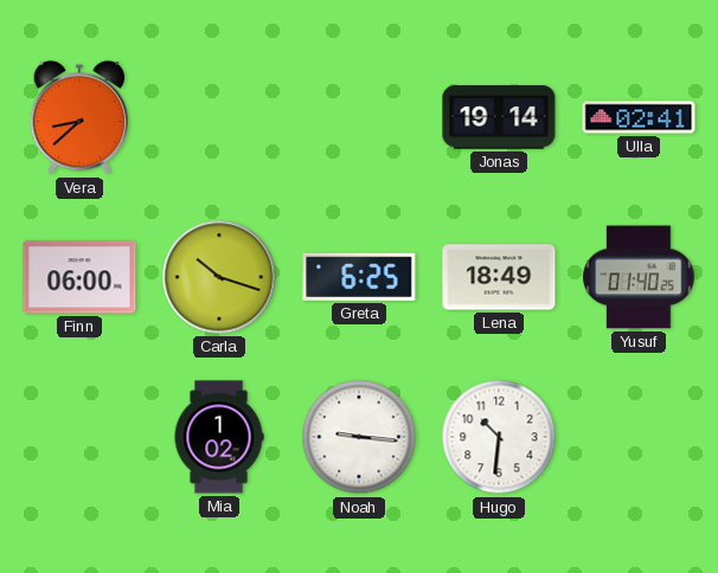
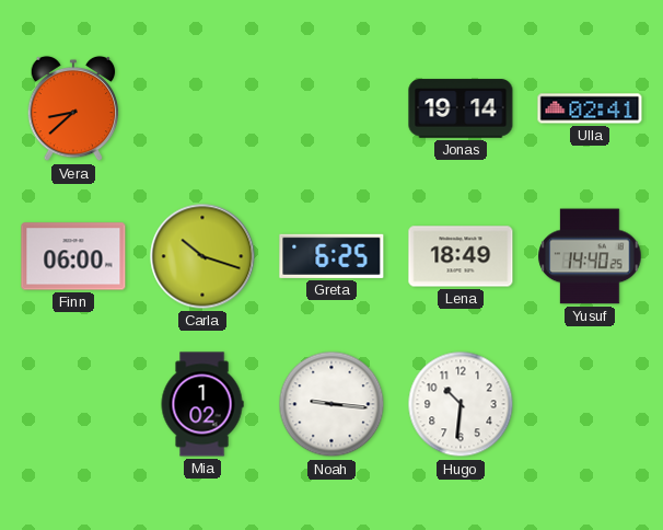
Yusuf: 01:40 -> 14:40 (590, 256)
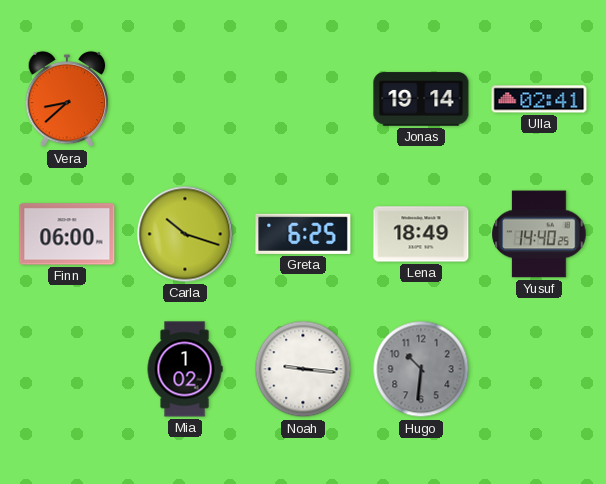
Hugo dial: white -> grey (421, 369)
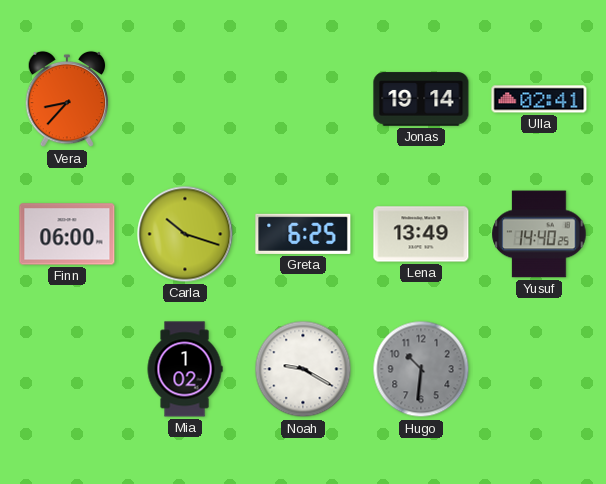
Vera: 8:38 -> 8:37 (67, 99)
Lena: 18:49 -> 13:49 (421, 234)
Noah: 9:16 -> 9:20 (303, 369)
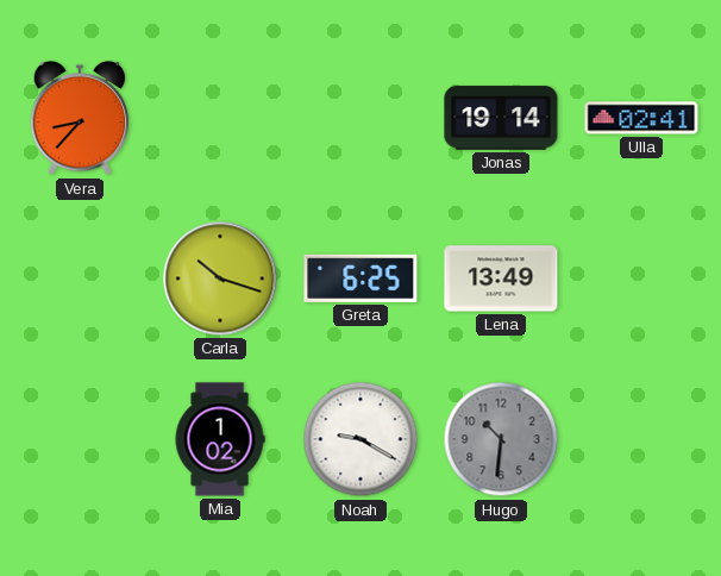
Finn: 06:00 -> none (67, 234)
Yusuf: 14:40 -> none (539, 234)
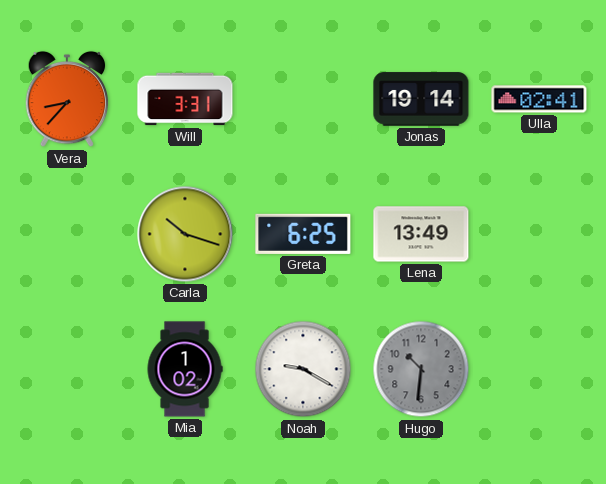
Will: none -> 3:31 (185, 99)
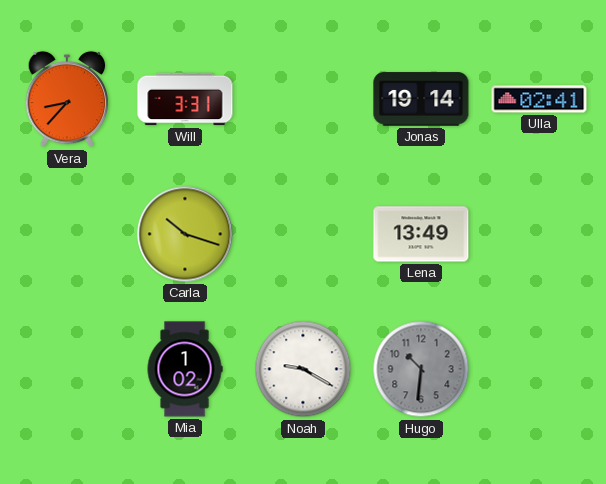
Greta: 6:25 -> none (303, 234)
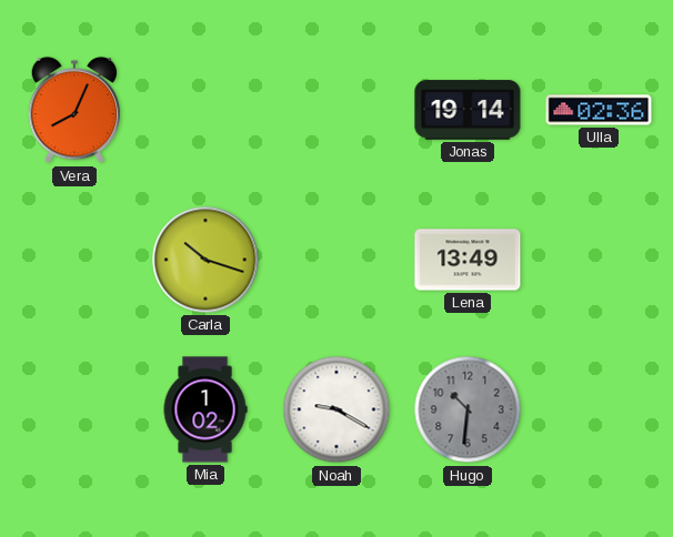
Vera: 8:37 -> 8:04 (74, 110)
Will: 3:31 -> none (185, 99)
Ulla: 02:41 -> 02:36 (599, 110)
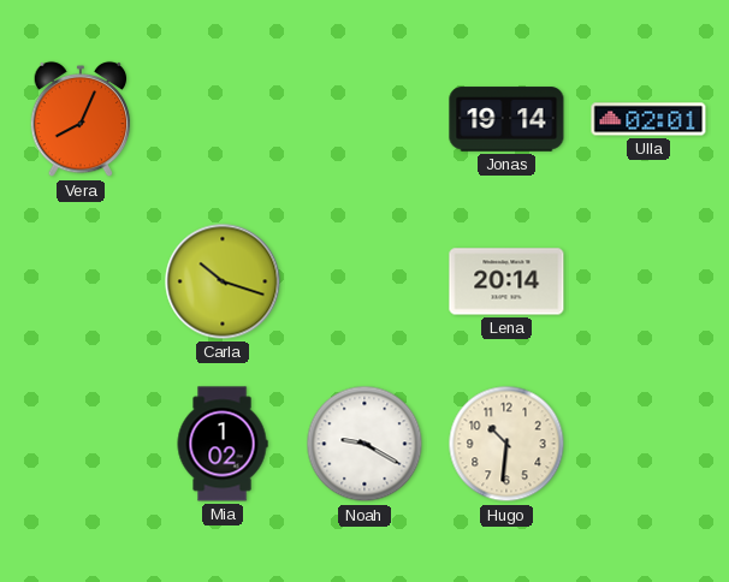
Ulla: 02:36 -> 02:01 (648, 119)
Lena: 13:49 -> 20:14 (506, 281)
Hugo dial: grey -> cream (506, 444)
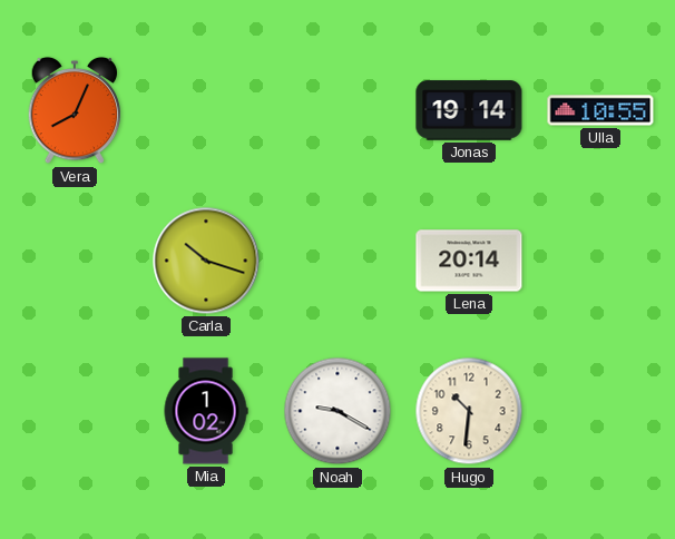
Ulla: 02:01 -> 10:55 (600, 110)
